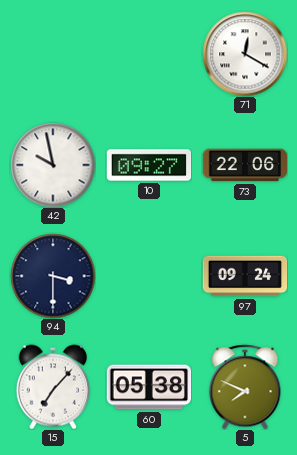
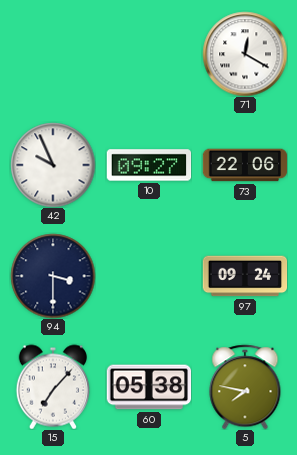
42: 9:58 -> 9:56 (53, 165)
5: 7:49 -> 7:47 (245, 387)
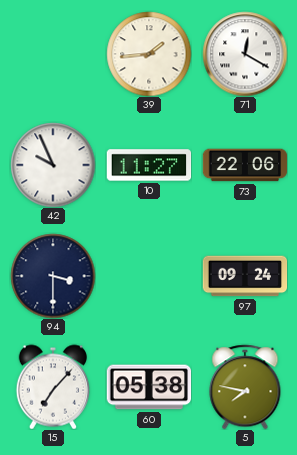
39: none -> 1:44 (149, 54)
10: 09:27 -> 11:27 (149, 165)
